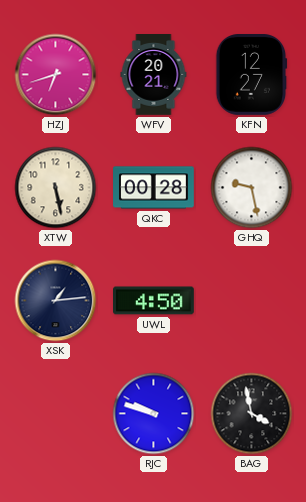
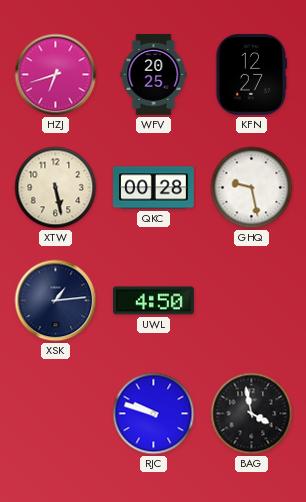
WFV: 20:21 -> 20:25 (154, 75)
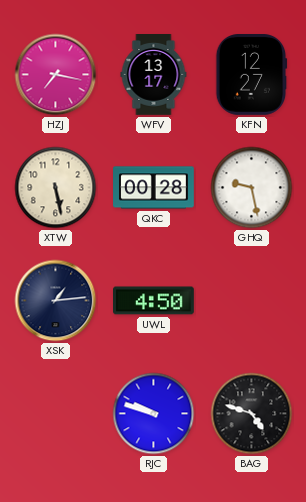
HZJ: 6:42 -> 7:17 (56, 75)
WFV: 20:25 -> 13:17 (154, 75)
BAG: 3:58 -> 4:48 (252, 414)
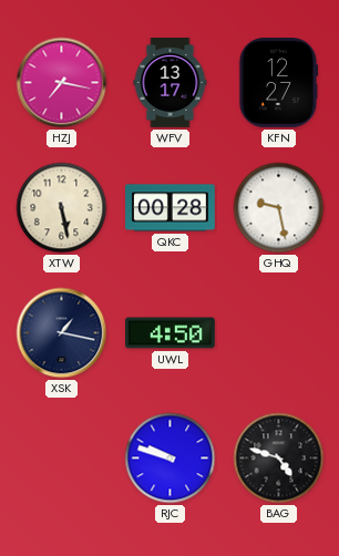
XSK: 1:14 -> 1:17 (62, 333)
